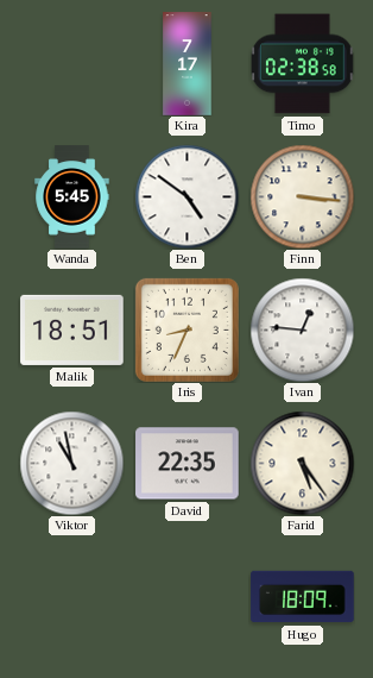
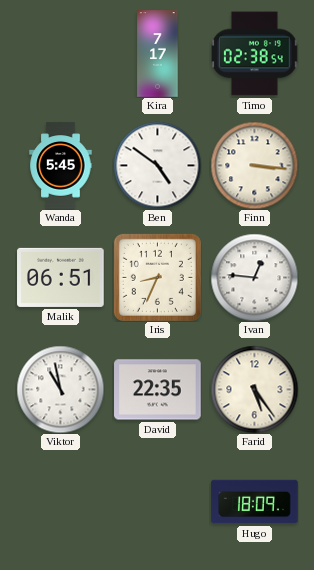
Timo: 02:38:58 -> 02:38:54 (255, 54)
Malik: 18:51 -> 06:51 (61, 277)
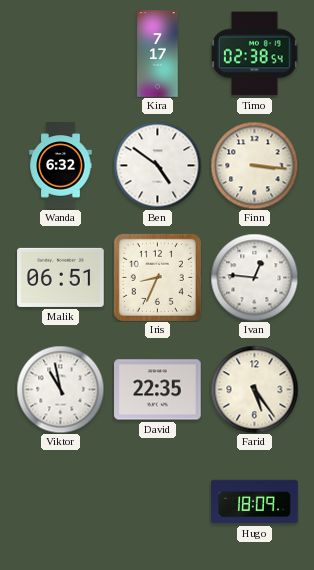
Wanda: 5:45 -> 6:32 (61, 166)
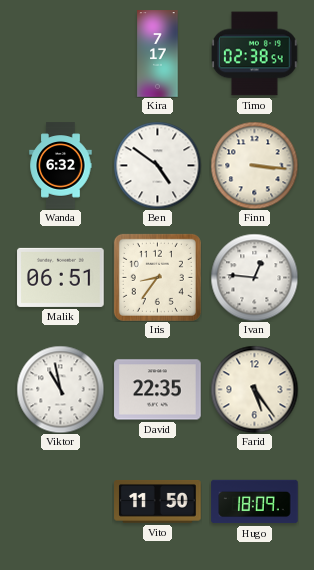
Iris: 8:34 -> 8:36 (157, 277)
Vito: none -> 11:50 (158, 502)
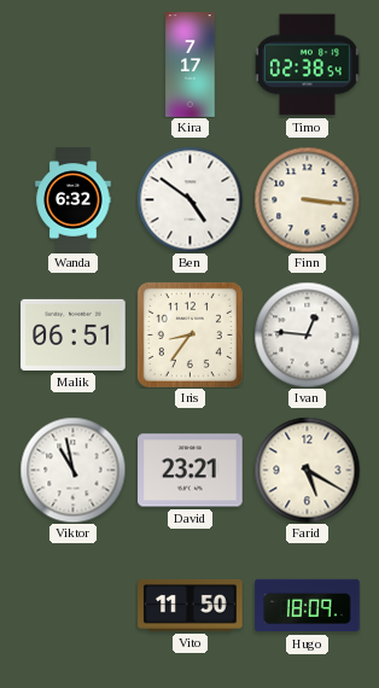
David: 22:35 -> 23:21 (191, 471)
Farid: 5:24 -> 5:20 (307, 470)
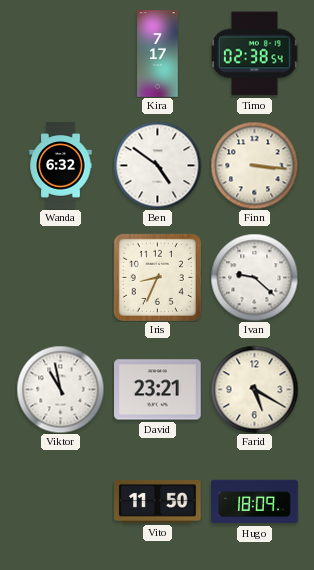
Malik: 06:51 -> none (74, 334)
Iris: 8:36 -> 8:34 (157, 277)
Ivan: 12:46 -> 9:22 (254, 277)
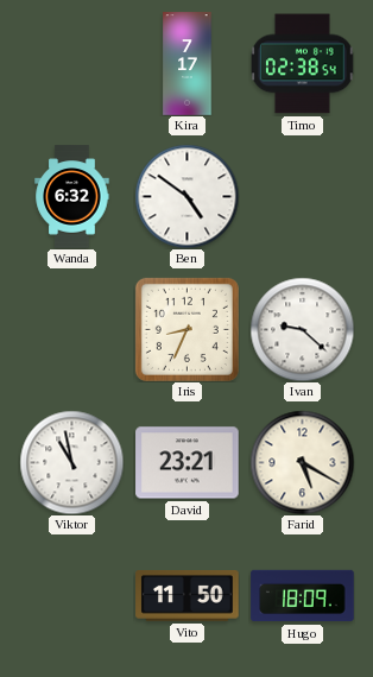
Finn: 3:16 -> none (254, 165)
